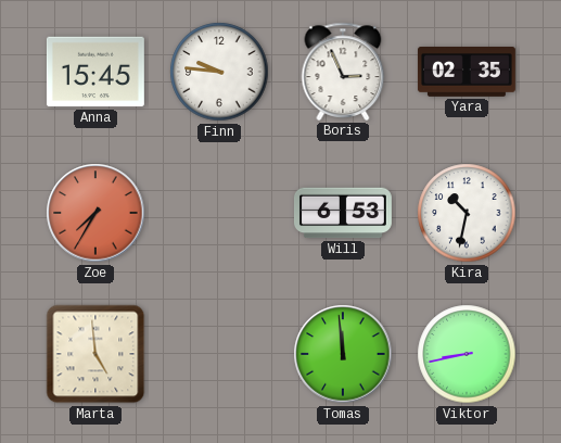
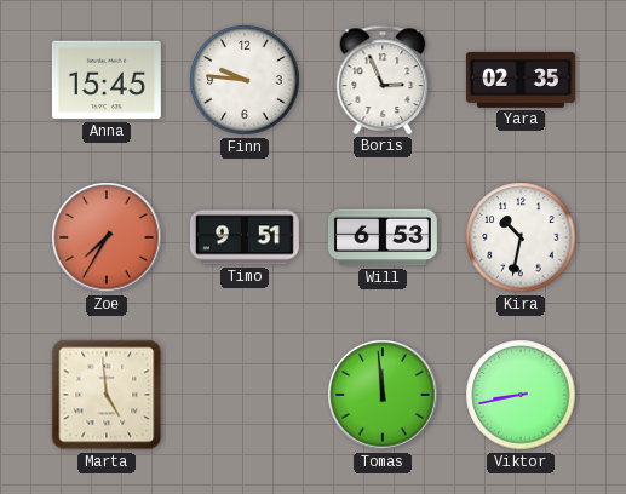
Timo: none -> 9:51 (245, 237)
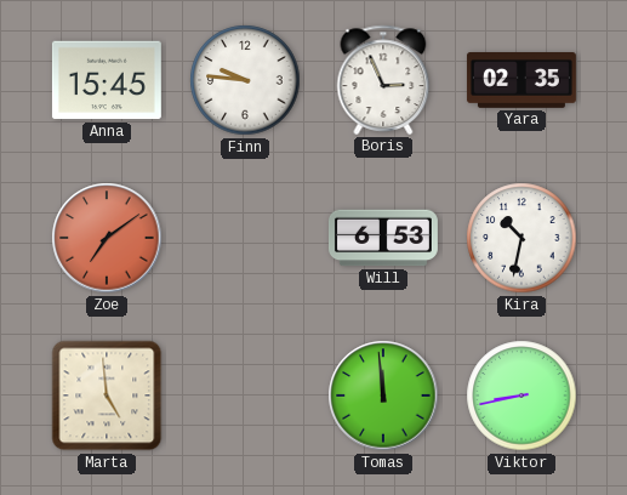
Zoe: 7:35 -> 7:09 (107, 238)
Timo: 9:51 -> none (245, 237)
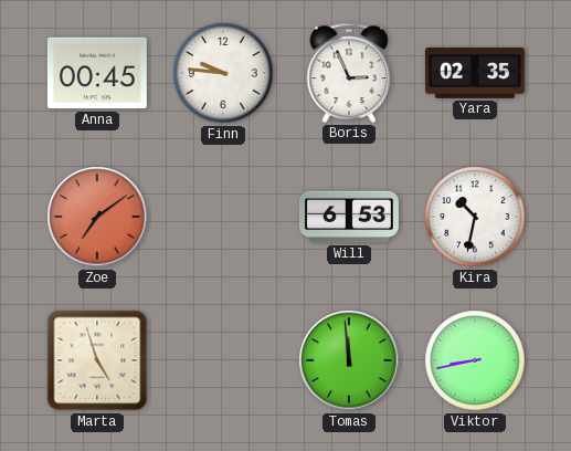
Anna: 15:45 -> 00:45 (97, 73)
Marta: 4:59 -> 4:57 (97, 360)
